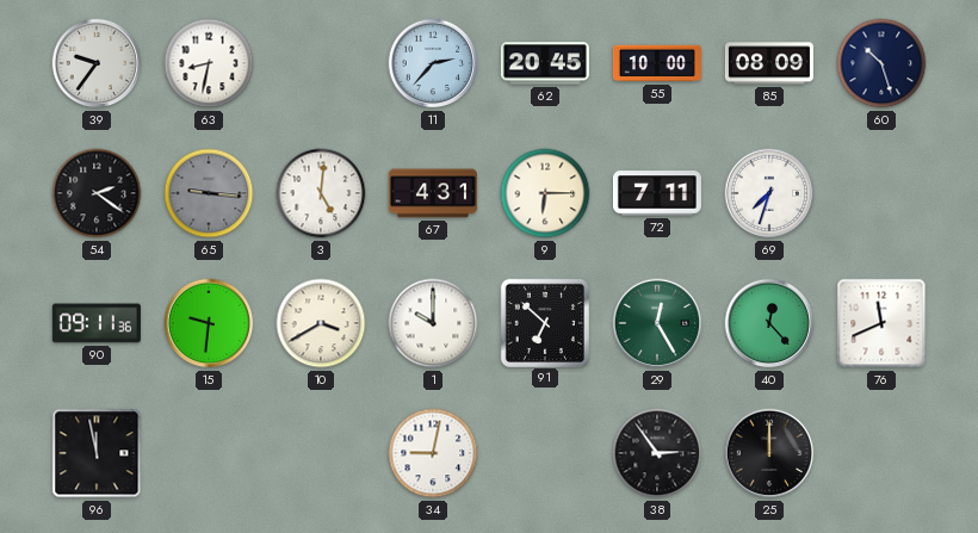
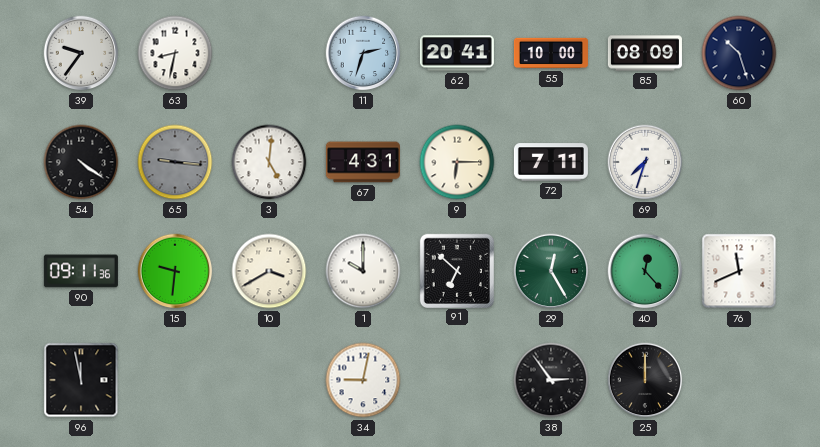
11: 2:37 -> 2:33 (363, 53)
62: 20:45 -> 20:41 (457, 53)
54: 2:21 -> 4:21 (81, 162)
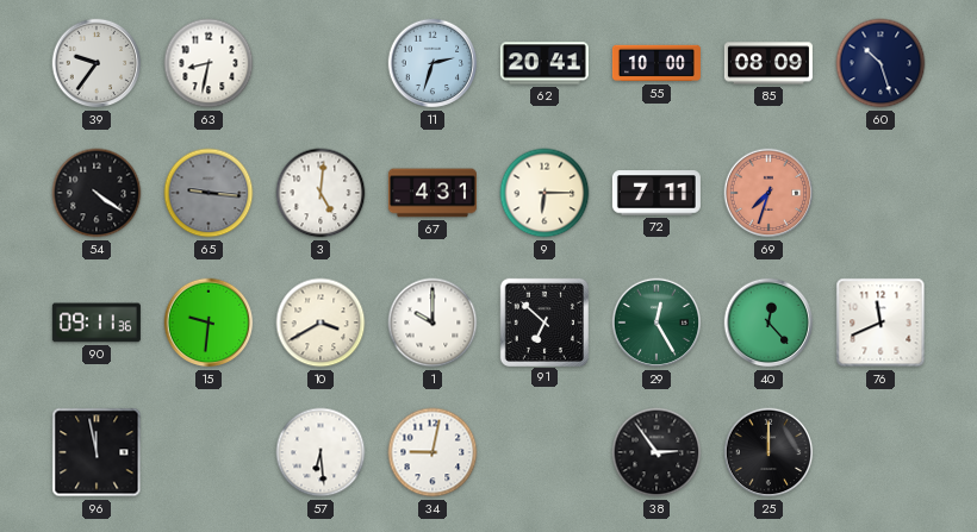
69 dial: white -> salmon (768, 193)
57: none -> 6:29 (321, 452)
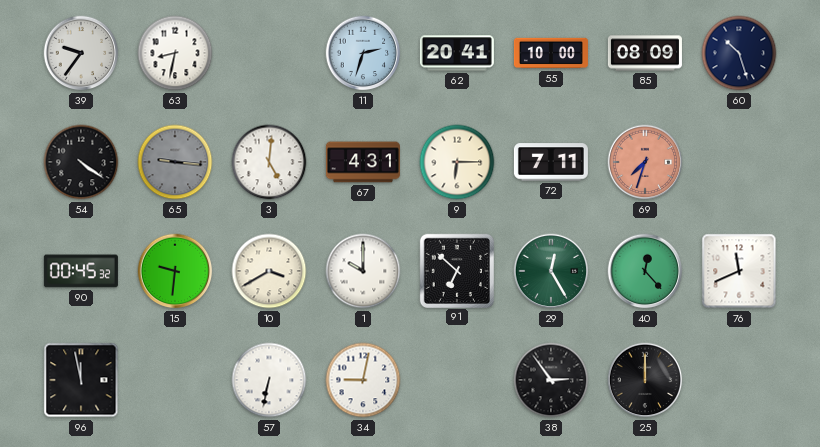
90: 09:11 -> 00:45 (81, 271)
57: 6:29 -> 6:32 (269, 380)
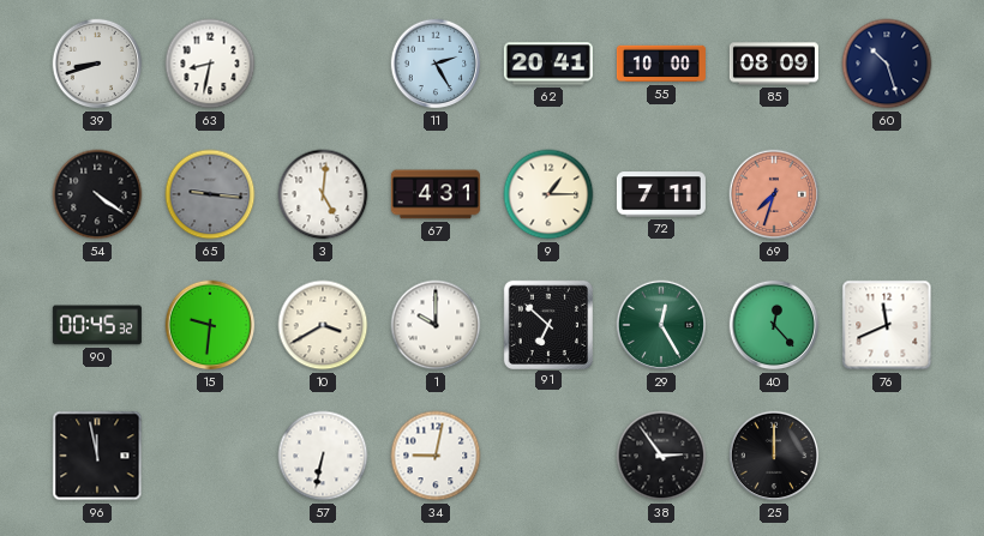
39: 9:36 -> 8:42 (97, 64)
11: 2:33 -> 2:25 (436, 64)
9: 6:15 -> 1:15 (548, 194)
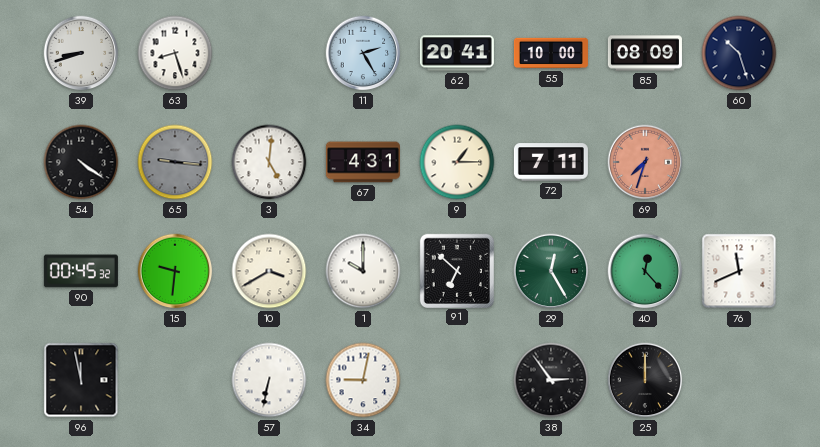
63: 8:32 -> 8:27 (175, 53)
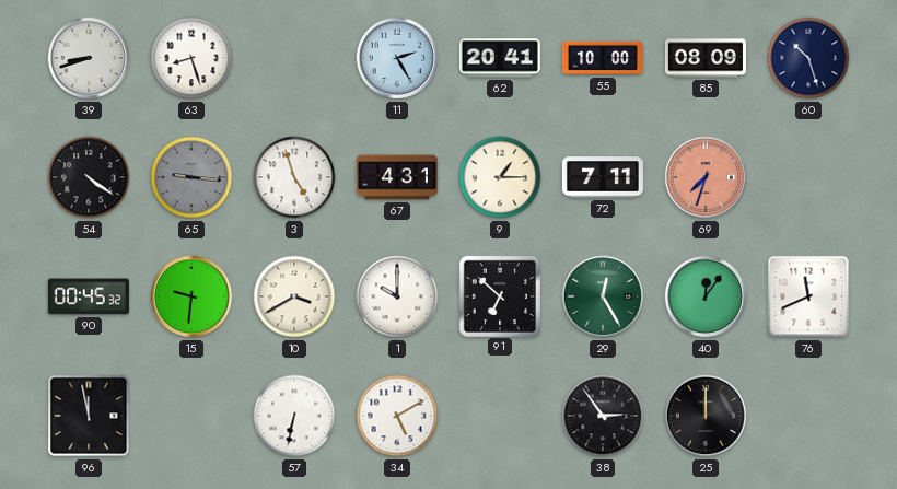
3: 5:01 -> 4:57 (294, 177)
40: 12:23 -> 12:06 (706, 296)
34: 9:02 -> 5:10 (397, 416)
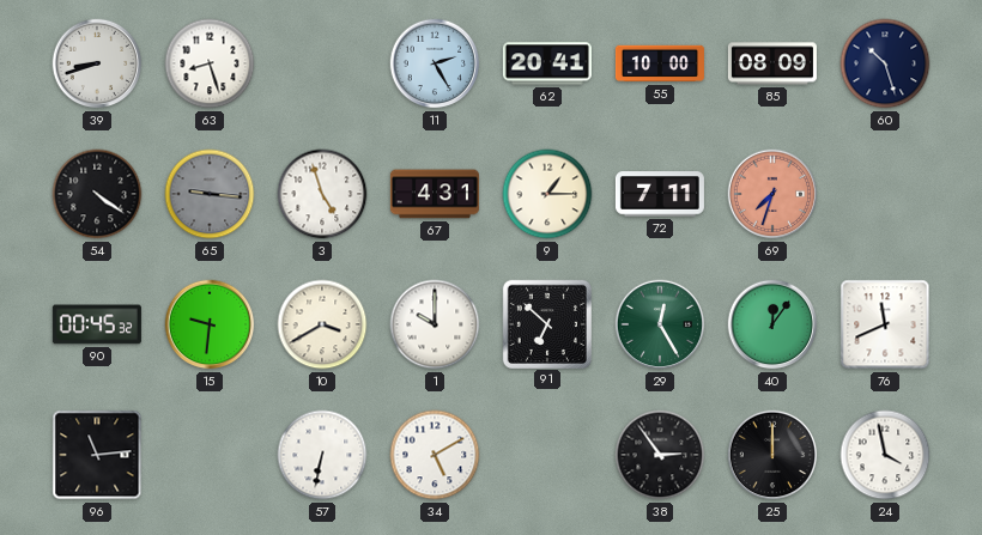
96: 11:58 -> 11:14 (97, 455)
24: none -> 3:58 (885, 455)
